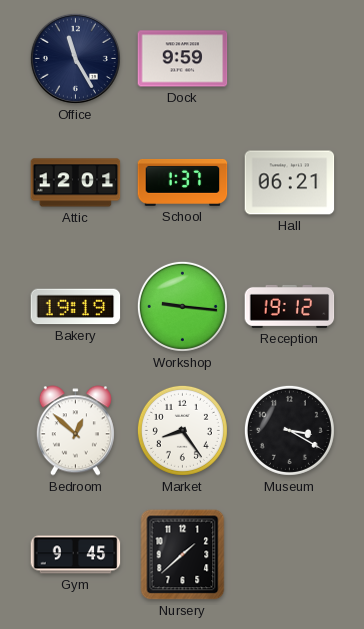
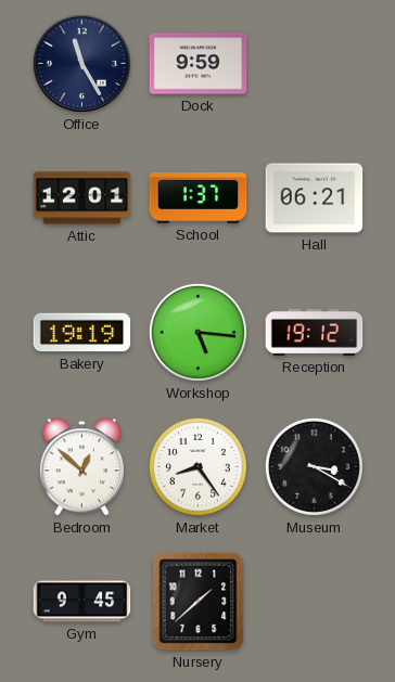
Workshop: 9:16 -> 5:16 (197, 332)
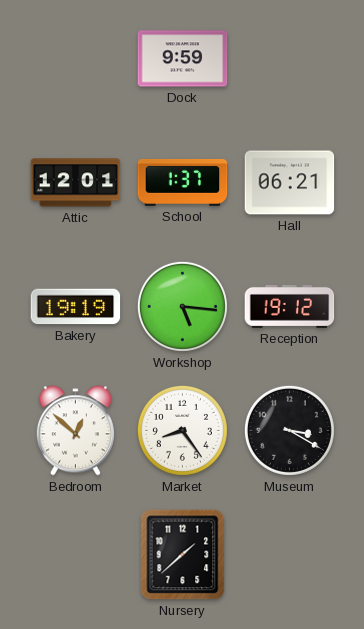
Office: 11:25 -> none (81, 63)
Gym: 9:45 -> none (82, 602)
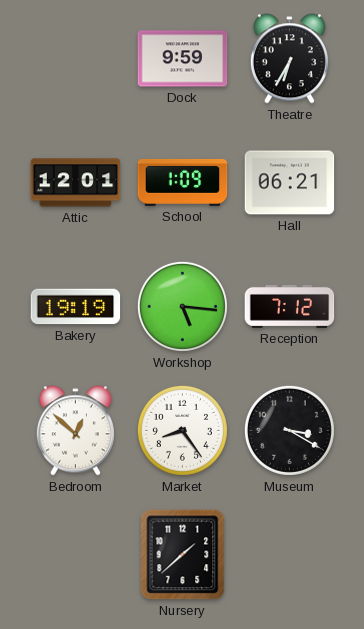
Theatre: none -> 6:35 (289, 59)
School: 1:37 -> 1:09 (183, 182)
Reception: 19:12 -> 7:12 (290, 306)
